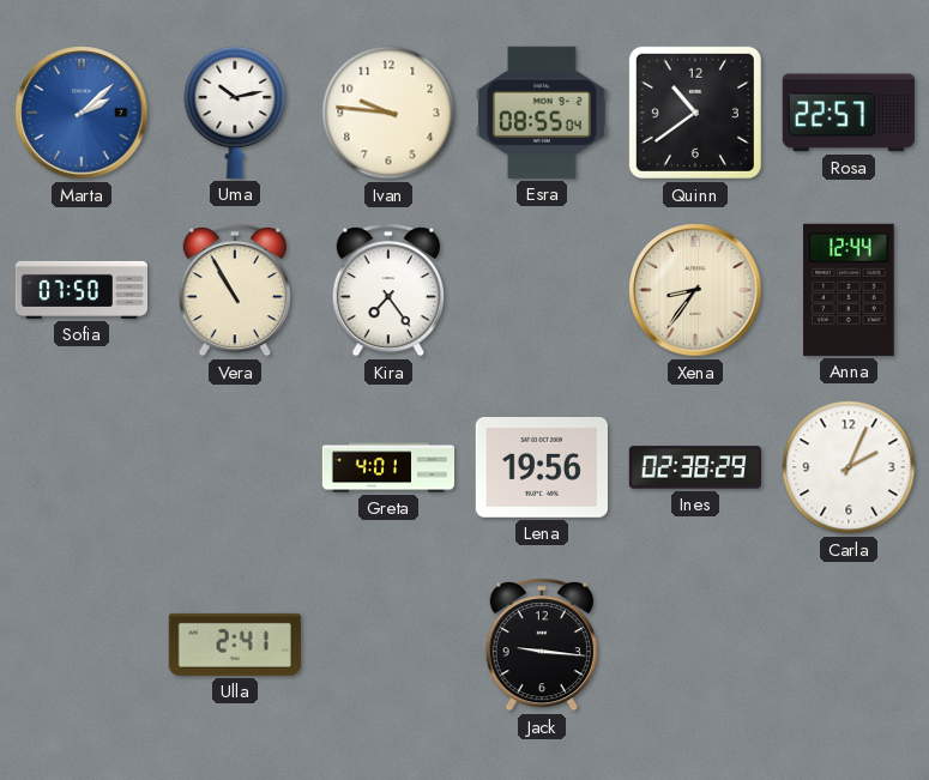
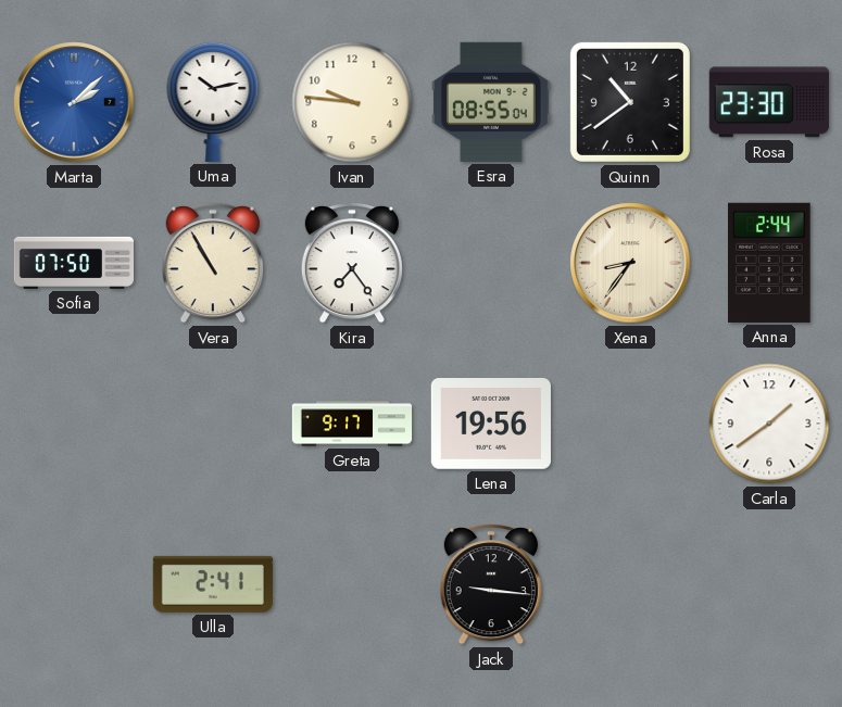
Rosa: 22:57 -> 23:30 (769, 102)
Anna: 12:44 -> 2:44 (769, 263)
Greta: 4:01 -> 9:17 (352, 424)
Ines: 02:38 -> none (695, 467)
Carla: 2:04 -> 1:39 (769, 424)
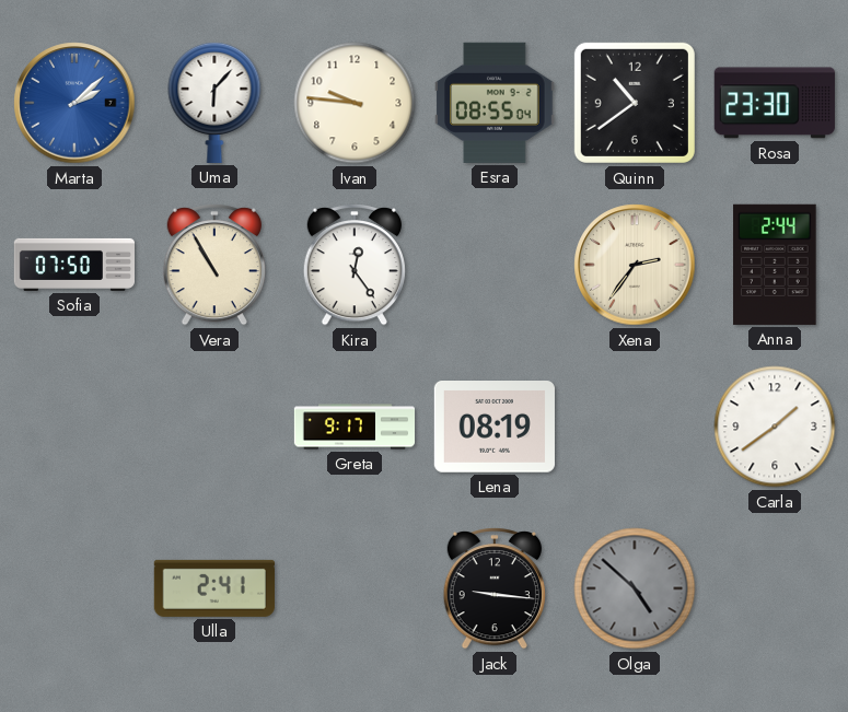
Uma: 10:13 -> 6:07 (214, 102)
Kira: 7:24 -> 12:24 (355, 266)
Xena: 8:36 -> 2:36 (635, 265)
Lena: 19:56 -> 08:19 (495, 428)
Olga: none -> 4:52 (635, 588)
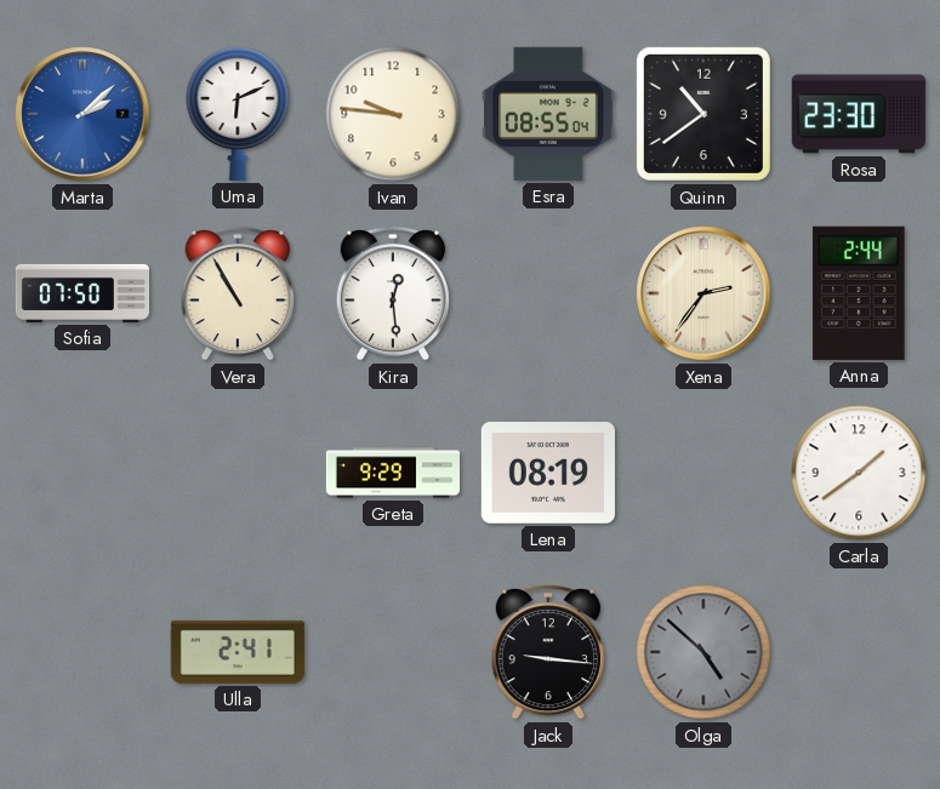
Uma: 6:07 -> 6:11 (238, 113)
Kira: 12:24 -> 12:29 (393, 295)
Greta: 9:17 -> 9:29 (393, 473)
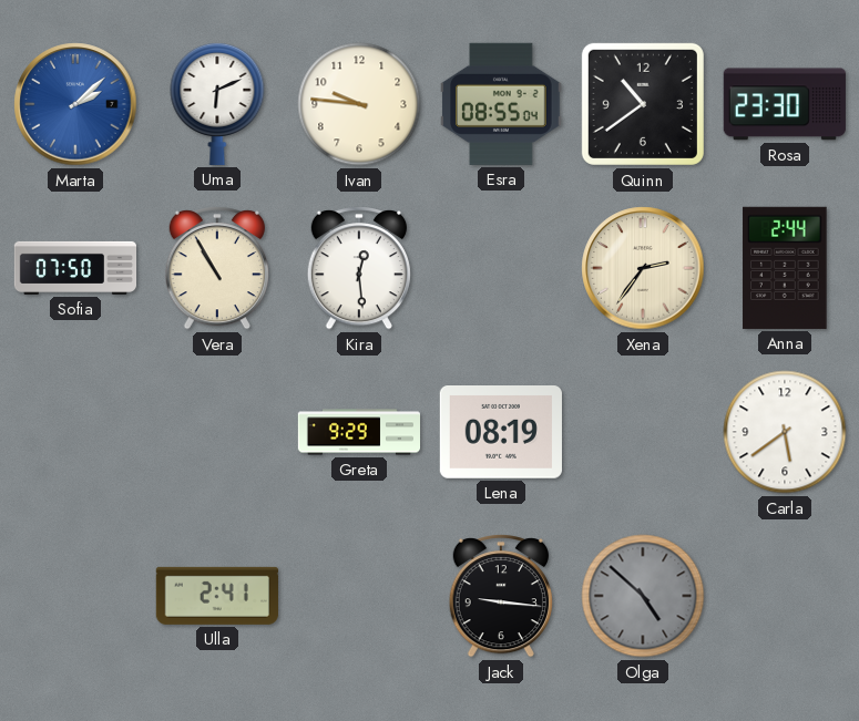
Carla: 1:39 -> 5:39 (785, 432)
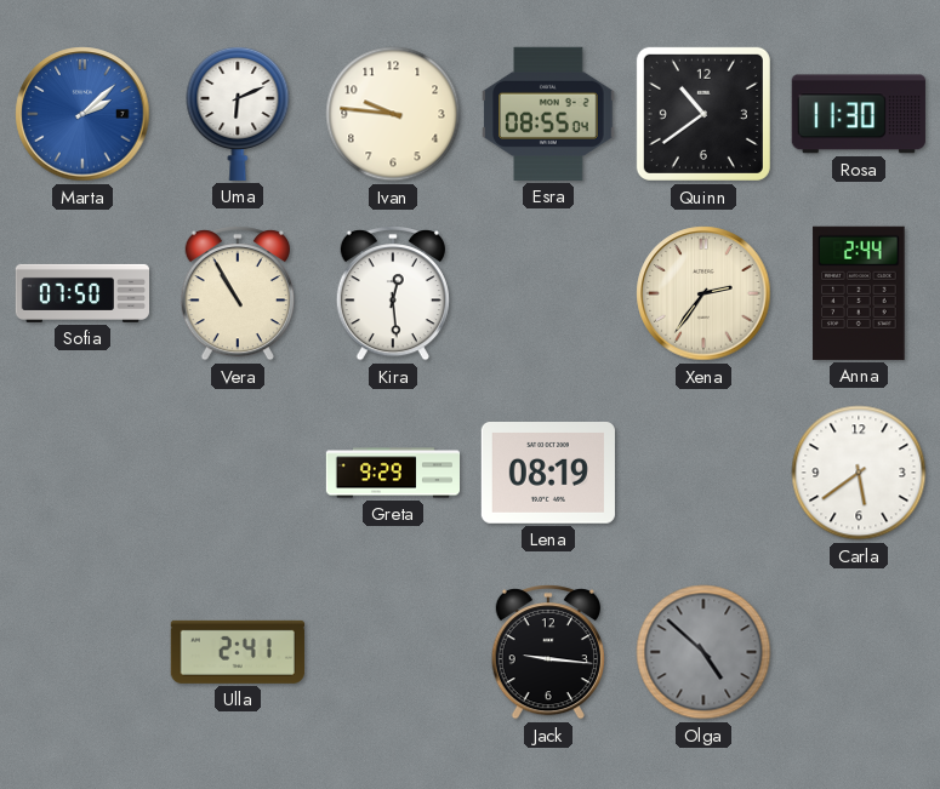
Rosa: 23:30 -> 11:30 (859, 114)
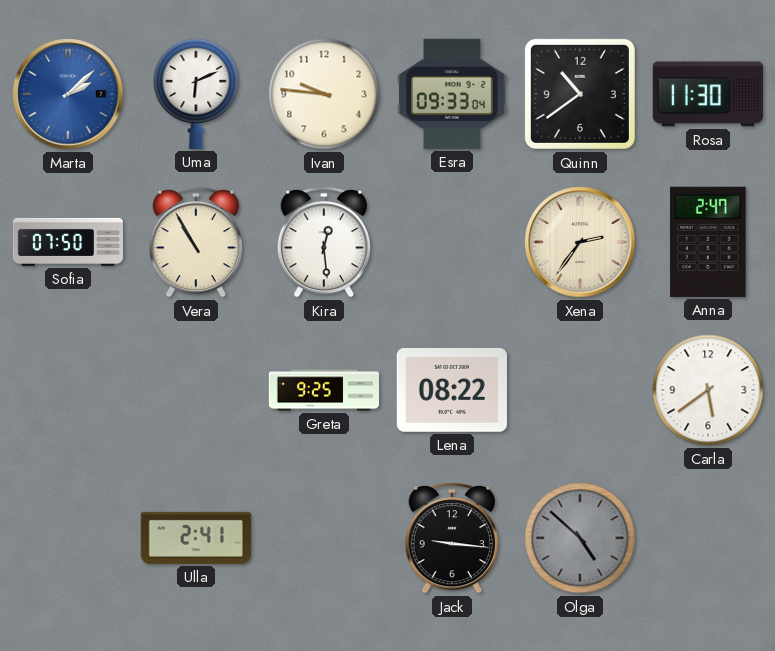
Esra: 08:55 -> 09:33 (452, 94)
Anna: 2:44 -> 2:47 (708, 242)
Greta: 9:29 -> 9:25 (324, 390)
Lena: 08:19 -> 08:22 (452, 391)
